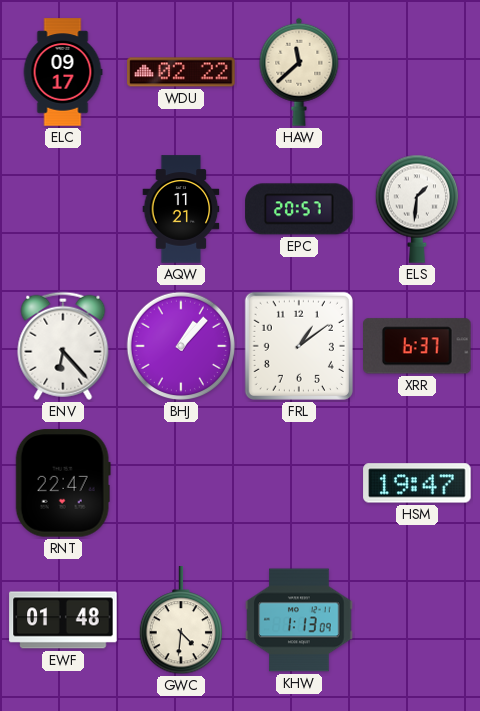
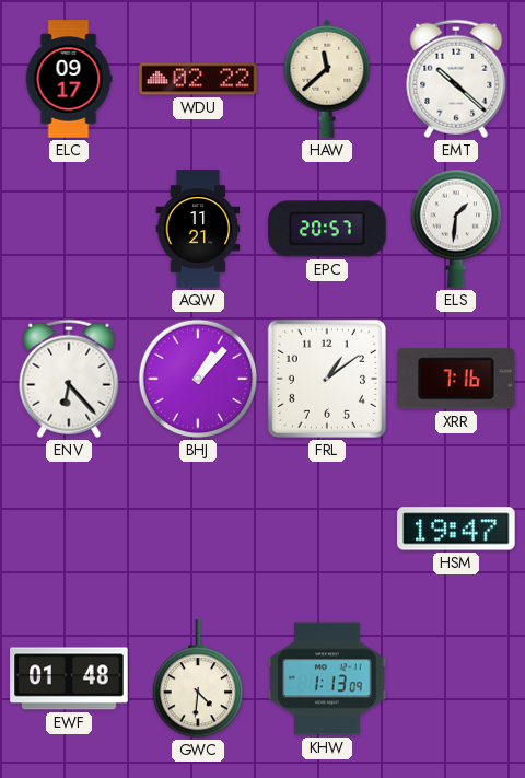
EMT: none -> 10:22 (456, 79)
XRR: 6:37 -> 7:16 (457, 379)
RNT: 22:47 -> none (63, 483)
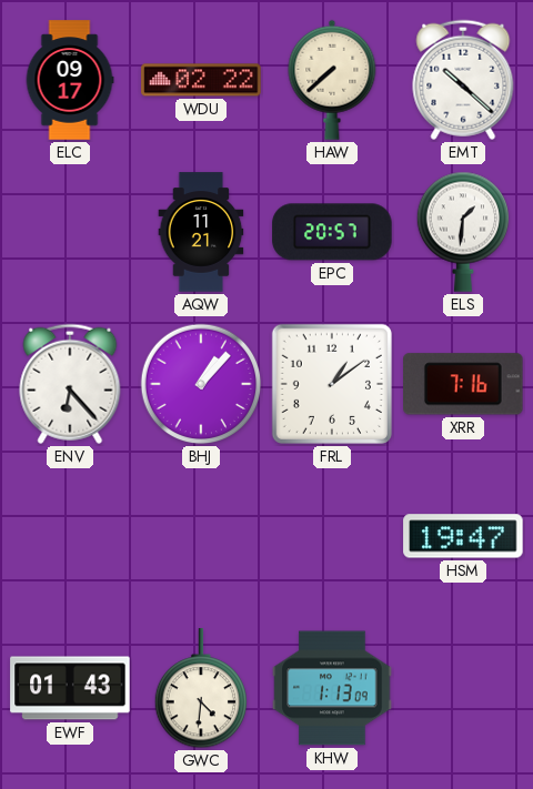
HAW: 11:38 -> 7:38 (332, 80)
EWF: 01:48 -> 01:43 (70, 688)
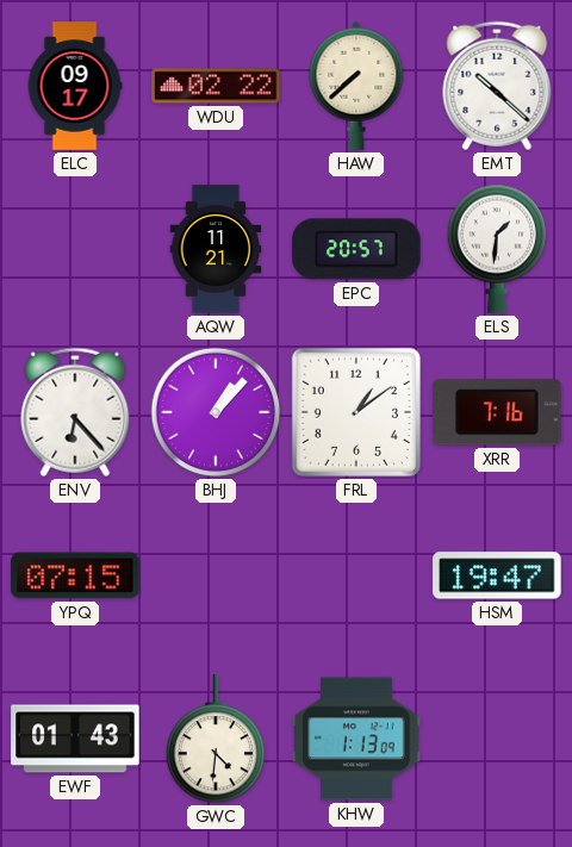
YPQ: none -> 07:15 (75, 575)
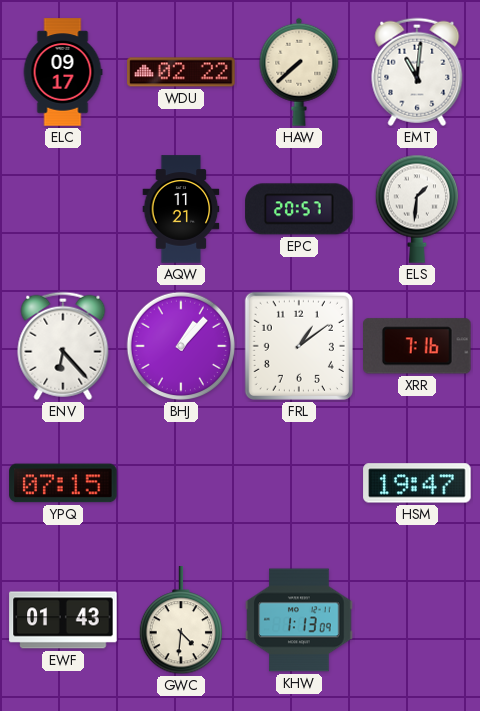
EMT: 10:22 -> 11:01 (417, 72)
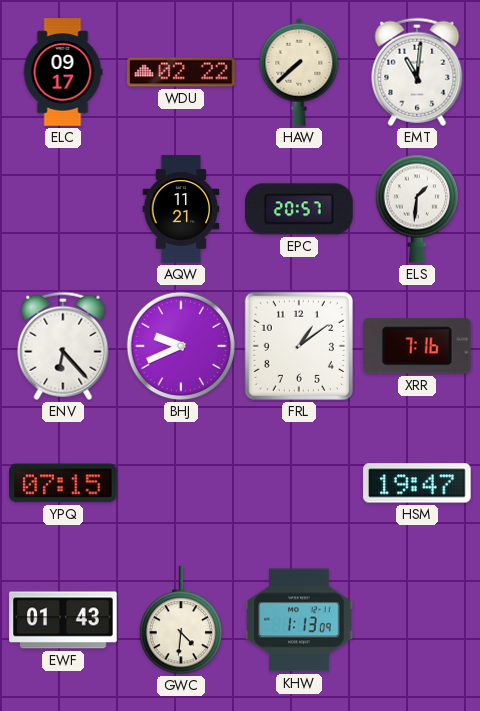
BHJ: 1:07 -> 9:41 (181, 346)
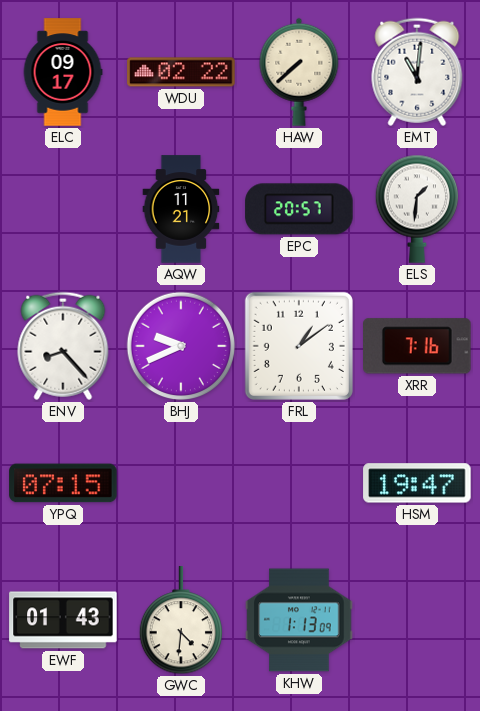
ENV: 6:23 -> 8:23 (63, 346)
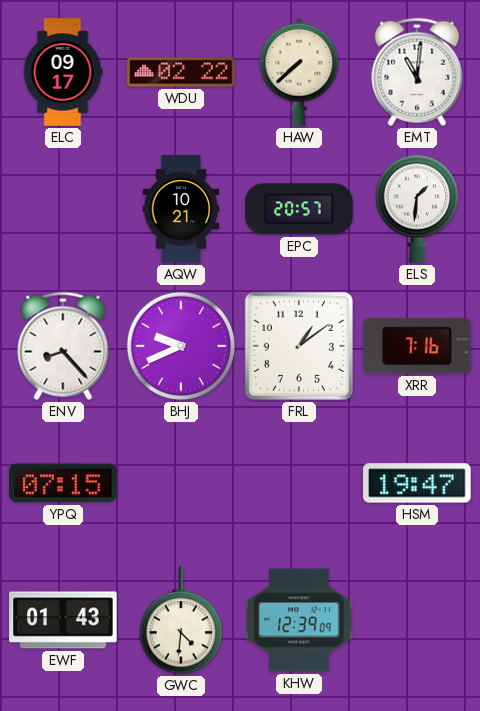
AQW: 11:21 -> 10:21 (181, 209)
KHW: 1:13 -> 12:39 (299, 620)
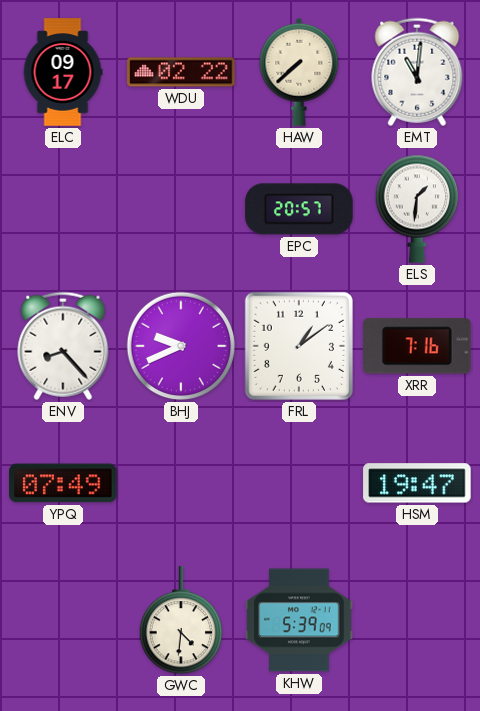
AQW: 10:21 -> none (181, 209)
YPQ: 07:15 -> 07:49 (63, 483)
EWF: 01:43 -> none (63, 620)
KHW: 12:39 -> 5:39 (299, 620)
